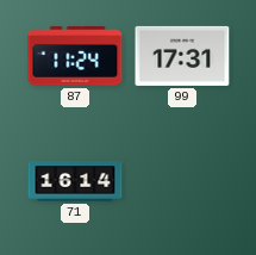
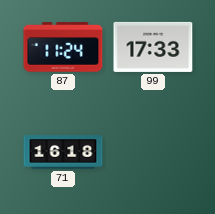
99: 17:31 -> 17:33 (153, 47)
71: 16:14 -> 16:18 (63, 152)
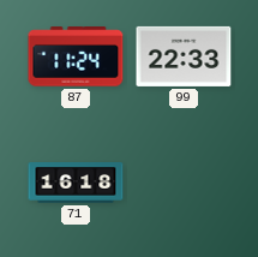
99: 17:33 -> 22:33 (184, 56)
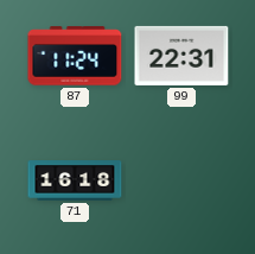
99: 22:33 -> 22:31 (181, 56)
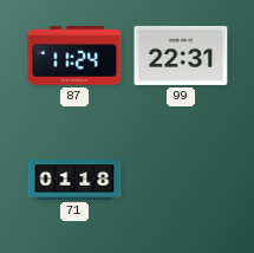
71: 16:18 -> 01:18 (74, 180)
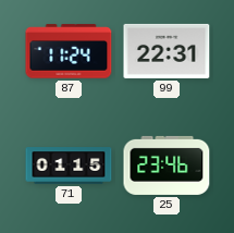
71: 01:18 -> 01:15 (69, 165)
25: none -> 23:46 (167, 165)
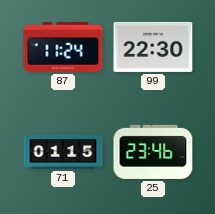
99: 22:31 -> 22:30 (153, 47)
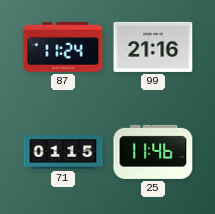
99: 22:30 -> 21:16 (153, 47)
25: 23:46 -> 11:46 (153, 152)
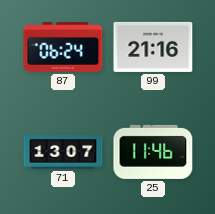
87: 11:24 -> 06:24 (63, 47)
71: 01:15 -> 13:07 (63, 152)
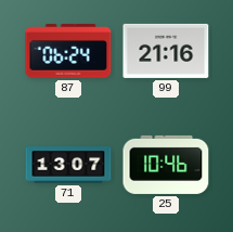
25: 11:46 -> 10:46 (166, 165)
